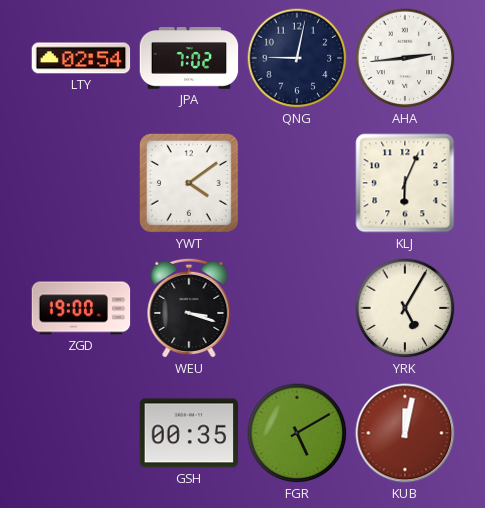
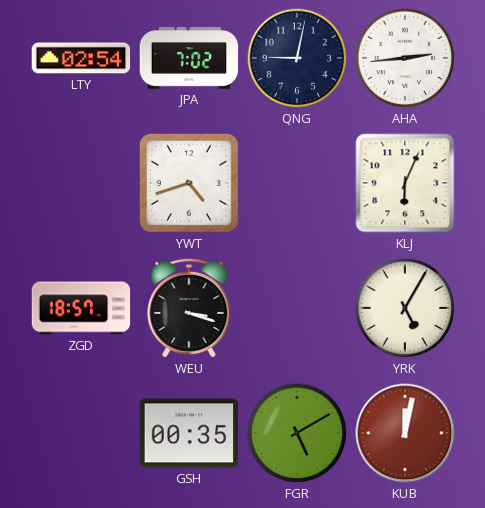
YWT: 4:09 -> 4:42 (189, 183)
ZGD: 19:00 -> 18:57 (81, 308)
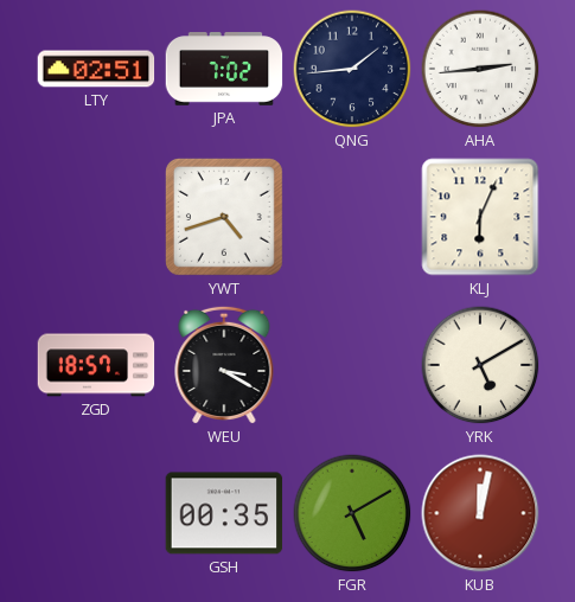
LTY: 02:54 -> 02:51 (96, 69)
QNG: 9:02 -> 1:44 (352, 69)
WEU: 3:18 -> 3:20 (224, 365)
YRK: 5:05 -> 5:10 (480, 365)
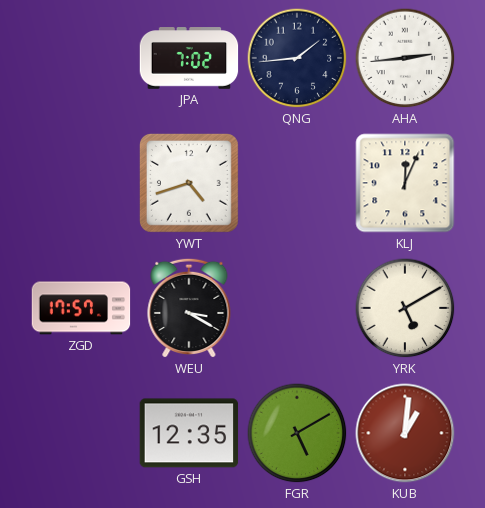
LTY: 02:51 -> none (96, 69)
KLJ: 6:04 -> 12:04 (405, 183)
ZGD: 18:57 -> 17:57 (81, 308)
GSH: 00:35 -> 12:35 (189, 433)
KUB: 12:02 -> 1:01 (405, 433)
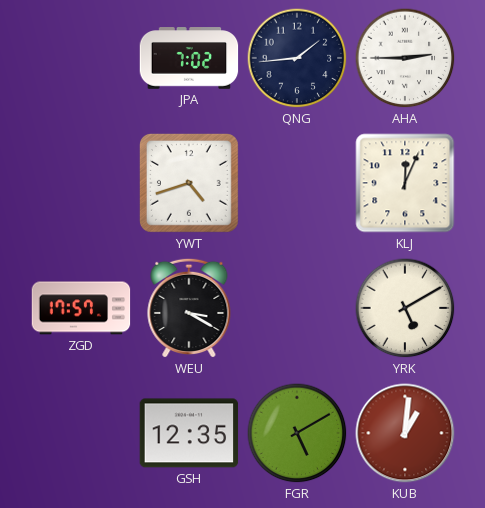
AHA: 2:44 -> 2:45 (405, 58)
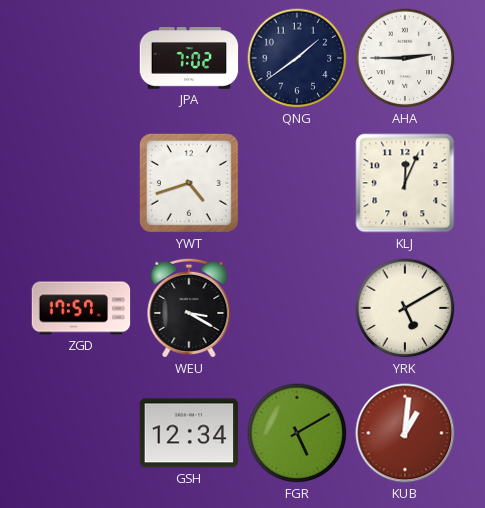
QNG: 1:44 -> 1:39 (297, 58)
GSH: 12:35 -> 12:34 (189, 433)
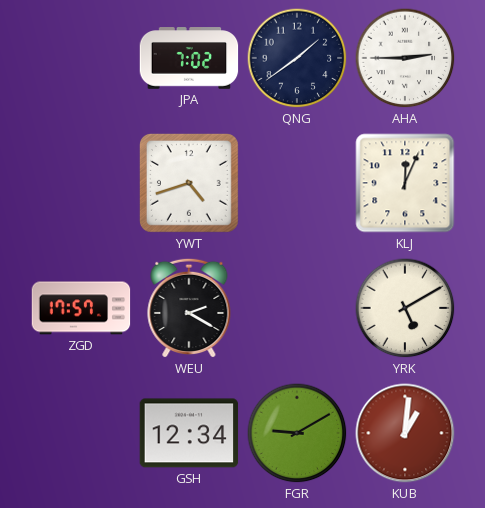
WEU: 3:20 -> 2:20 (189, 308)
FGR: 5:10 -> 9:10 (297, 433)
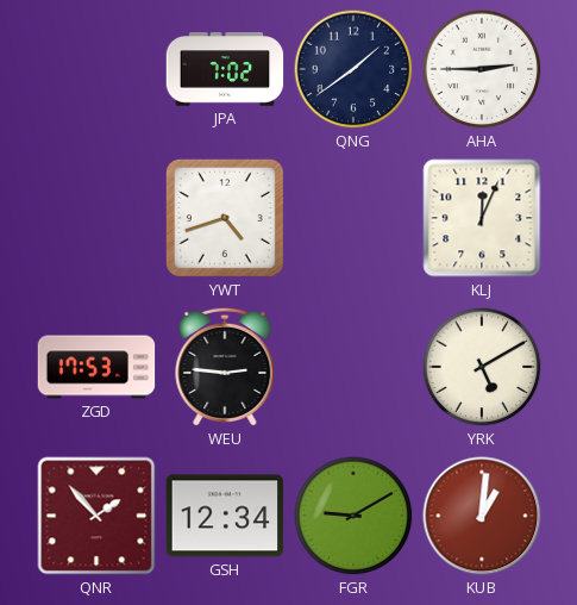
ZGD: 17:57 -> 17:53 (96, 367)
WEU: 2:20 -> 2:46 (225, 367)
QNR: none -> 1:53 (96, 516)
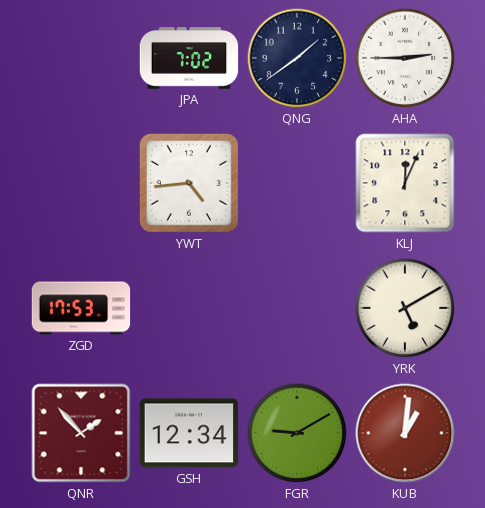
YWT: 4:42 -> 4:44 (189, 183)
WEU: 2:46 -> none (225, 367)
